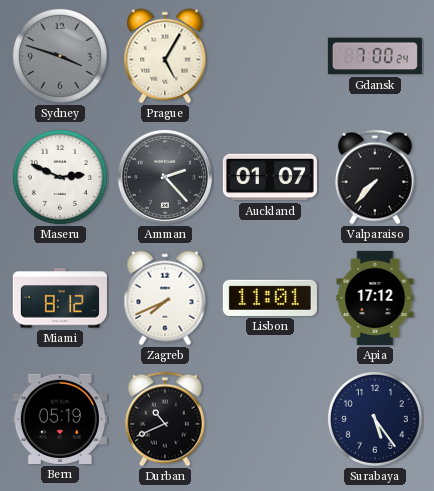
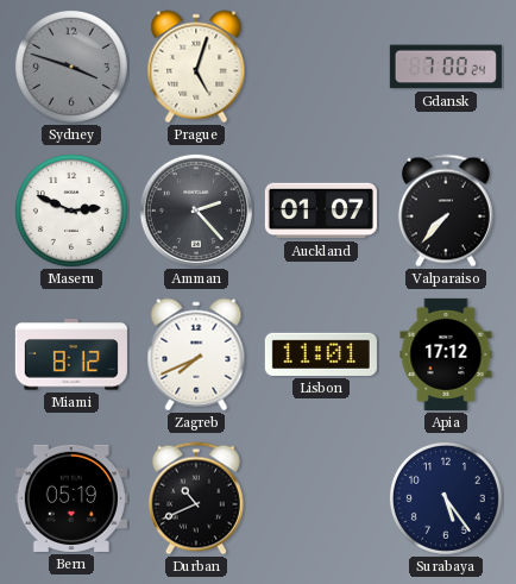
Prague: 5:05 -> 5:03 (196, 67)
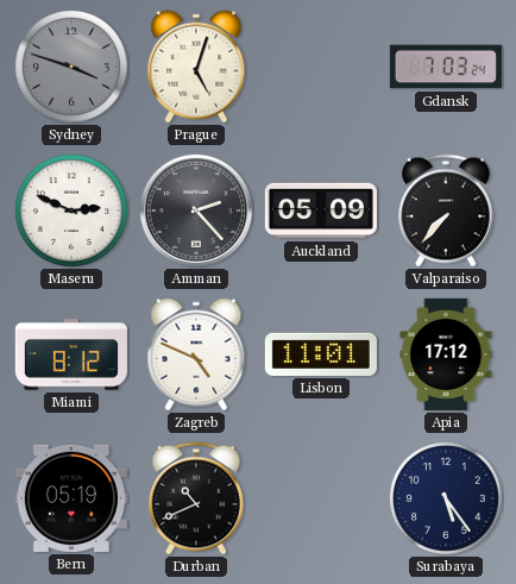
Gdansk: 7:00 -> 7:03 (446, 67)
Auckland: 01:07 -> 05:09 (321, 211)
Zagreb: 7:41 -> 4:49 (196, 354)
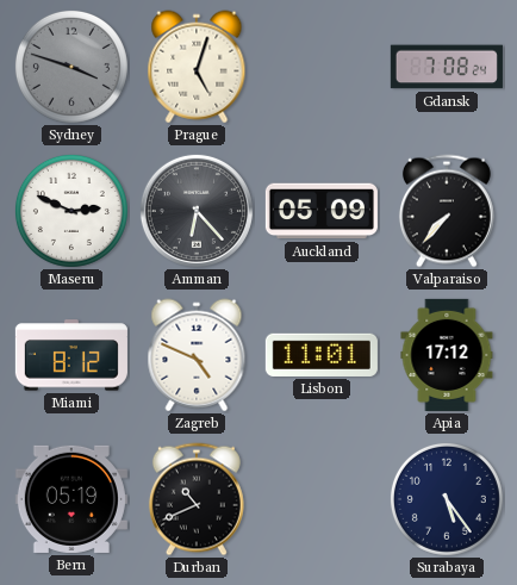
Gdansk: 7:03 -> 7:08 (447, 67)
Amman: 2:23 -> 6:23 (197, 211)
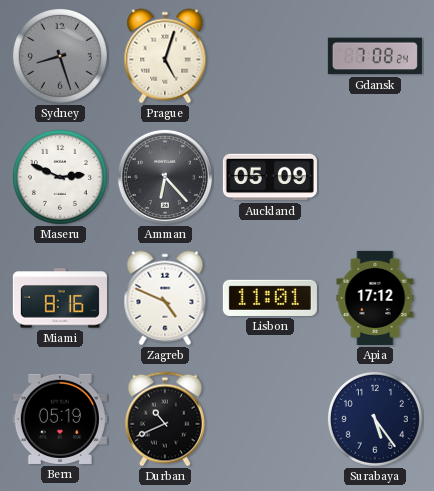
Sydney: 3:48 -> 8:27 (60, 56)
Valparaiso: 7:37 -> none (447, 211)
Miami: 8:12 -> 8:16 (60, 298)
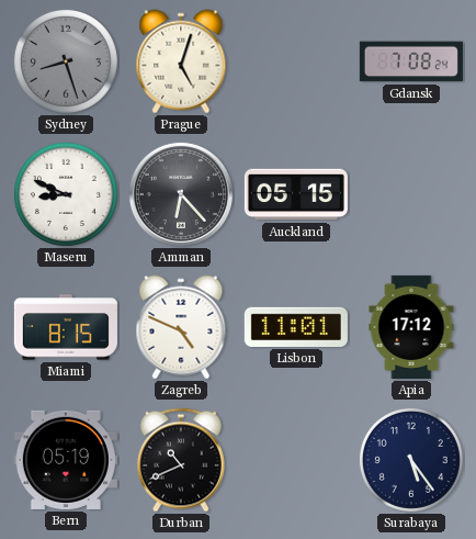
Maseru: 2:49 -> 8:49 (66, 194)
Auckland: 05:09 -> 05:15 (296, 194)
Miami: 8:16 -> 8:15 (66, 327)
